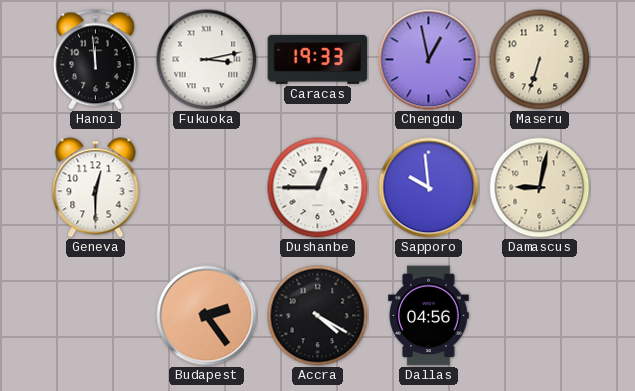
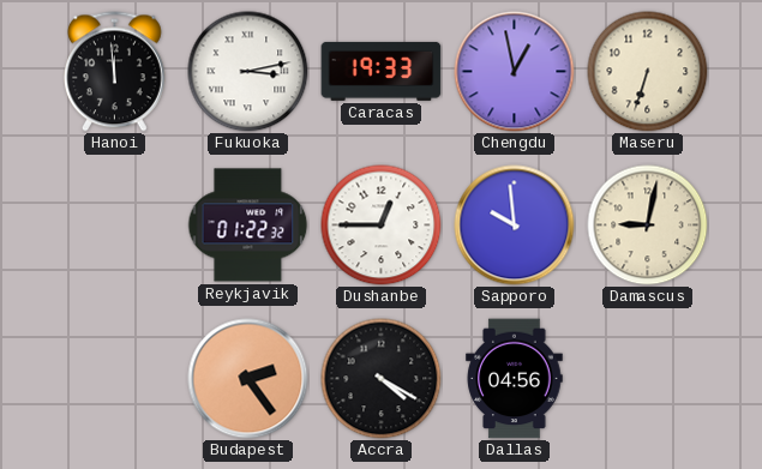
Geneva: 12:30 -> none (96, 188)
Reykjavik: none -> 01:22 (248, 226)
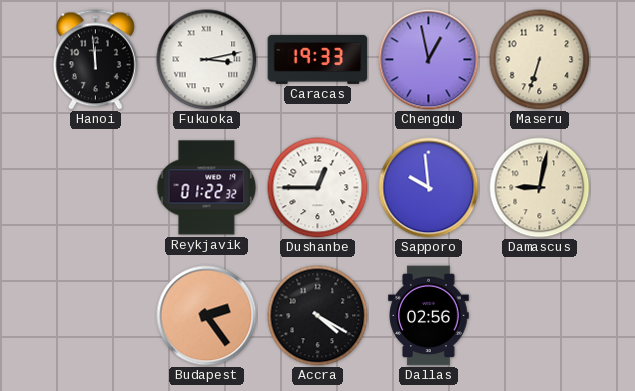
Dallas: 04:56 -> 02:56 (429, 316)
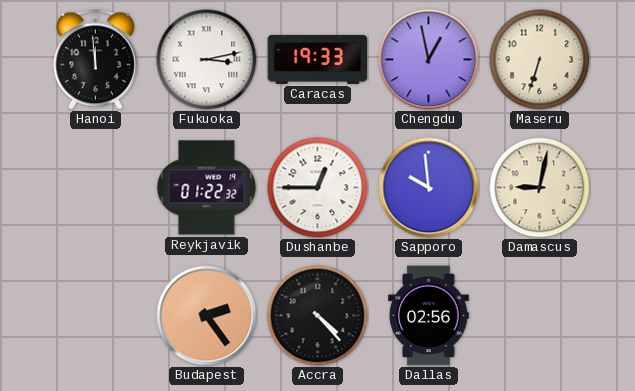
Accra: 4:20 -> 4:23 (318, 316)
